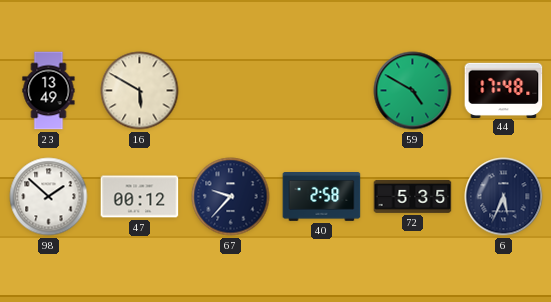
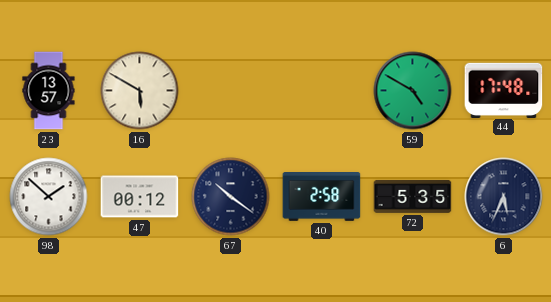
23: 13:49 -> 13:57 (49, 91)
67: 9:37 -> 10:21 (231, 197)
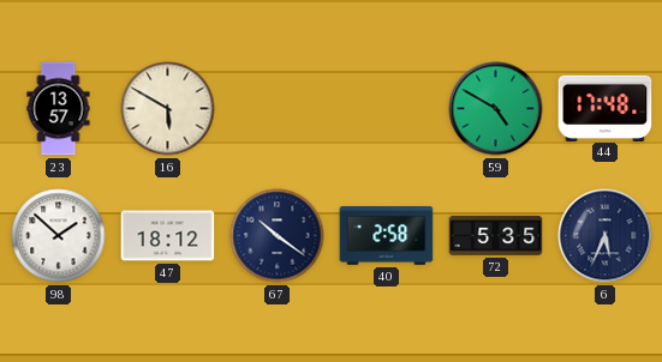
47: 00:12 -> 18:12 (168, 236)
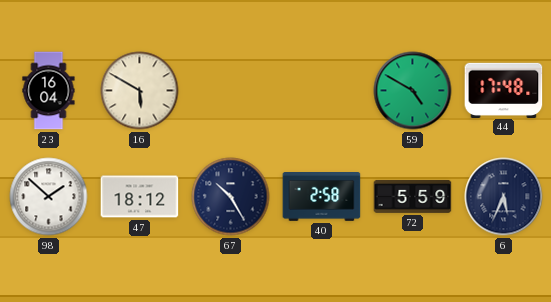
23: 13:57 -> 16:04 (49, 91)
67: 10:21 -> 10:25 (231, 197)
72: 5:35 -> 5:59 (413, 196)
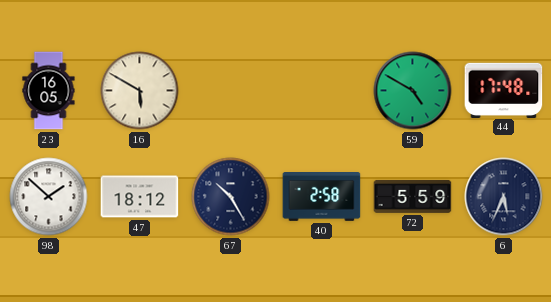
23: 16:04 -> 16:05 (49, 91)
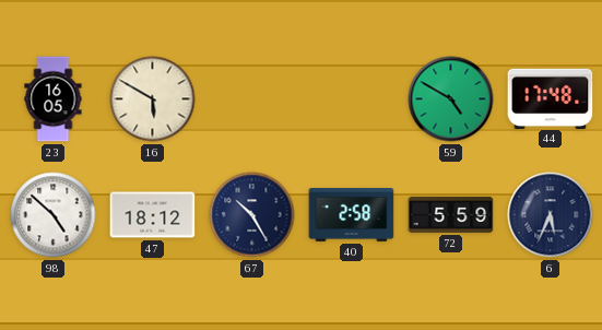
98: 1:52 -> 4:52 (54, 215)
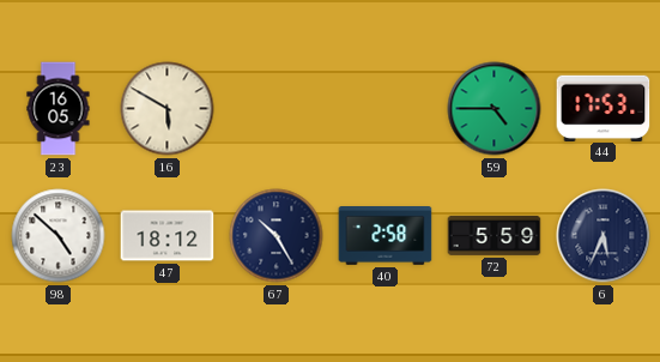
59: 4:50 -> 4:45 (495, 109)
44: 17:48 -> 17:53 (604, 108)
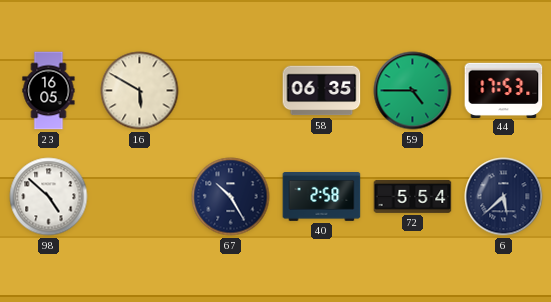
58: none -> 06:35 (322, 91)
47: 18:12 -> none (168, 236)
72: 5:59 -> 5:54 (413, 196)
6: 5:34 -> 5:38 (504, 197)
